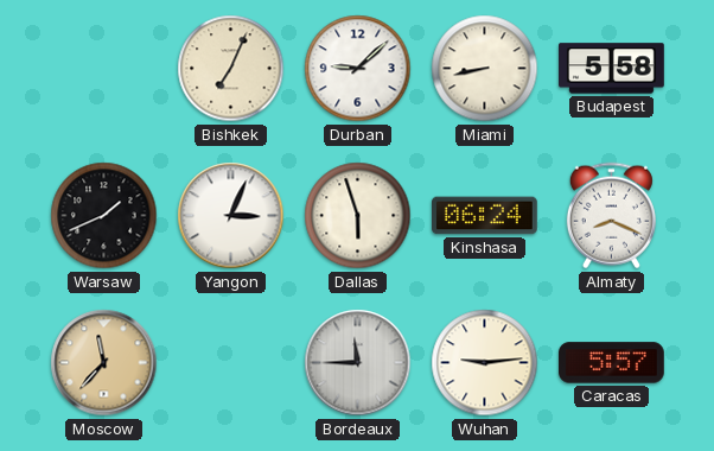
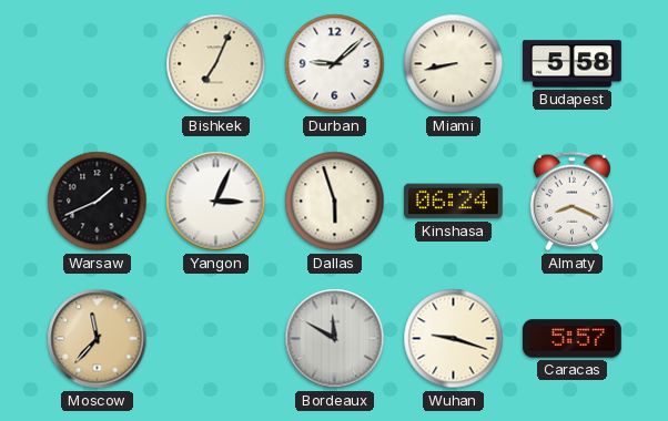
Bordeaux: 11:45 -> 11:50 (335, 339)
Wuhan: 9:14 -> 9:18 (454, 339)
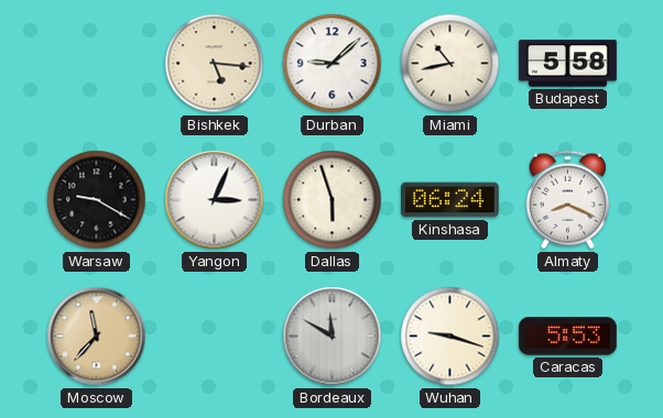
Bishkek: 7:04 -> 5:16 (215, 64)
Miami: 8:43 -> 10:43 (450, 64)
Warsaw: 1:41 -> 9:20 (97, 200)
Caracas: 5:57 -> 5:53 (568, 337)
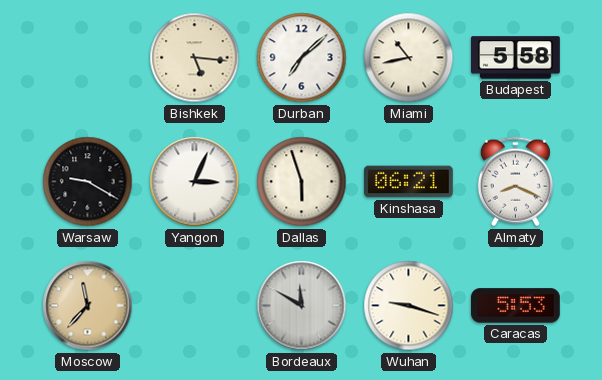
Durban: 9:08 -> 7:08 (302, 58)
Kinshasa: 06:24 -> 06:21 (409, 182)
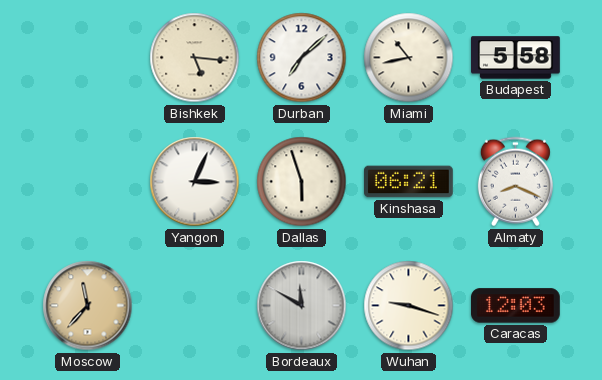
Warsaw: 9:20 -> none (88, 182)
Caracas: 5:53 -> 12:03 (516, 306)
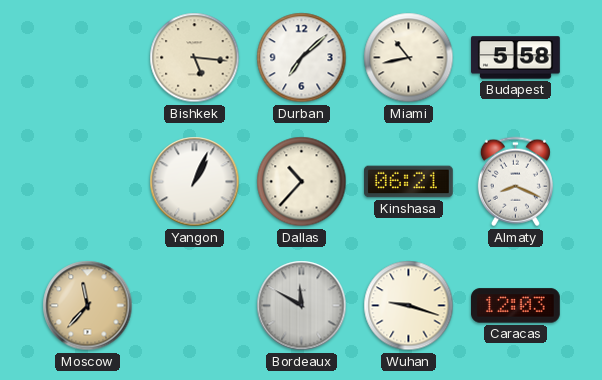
Yangon: 3:04 -> 1:04 (195, 182)
Dallas: 5:57 -> 10:37 (302, 182)
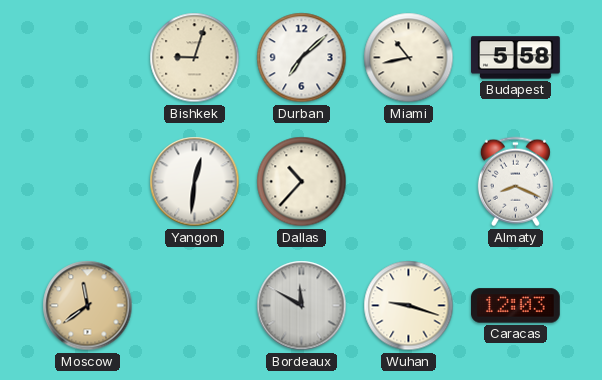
Bishkek: 5:16 -> 9:03 (195, 58)
Yangon: 1:04 -> 12:31 (195, 182)
Kinshasa: 06:21 -> none (409, 182)
Moscow: 11:37 -> 11:39 (88, 306)
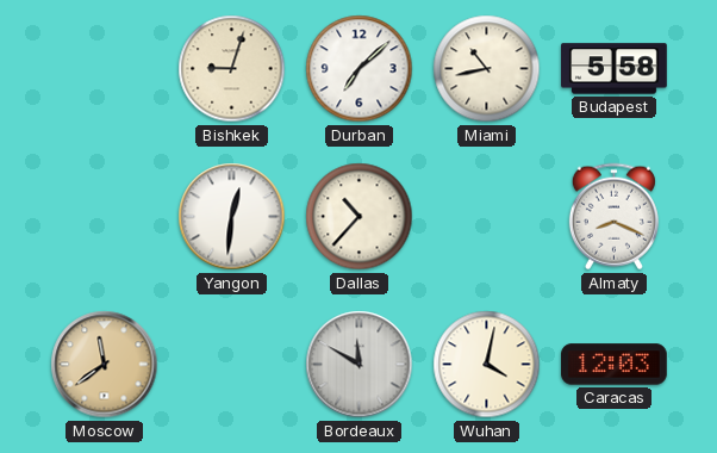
Wuhan: 9:18 -> 4:02 (487, 365)
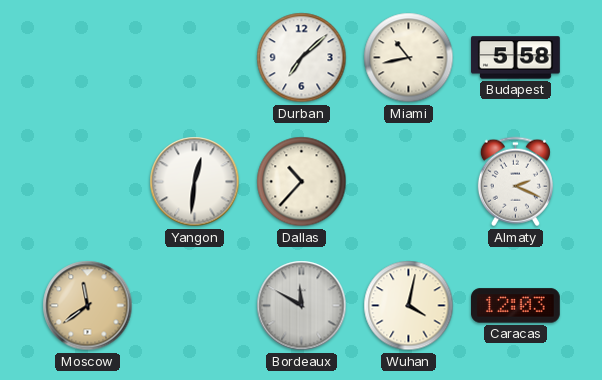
Bishkek: 9:03 -> none (232, 69)
Almaty: 8:19 -> 2:19 (515, 182)
